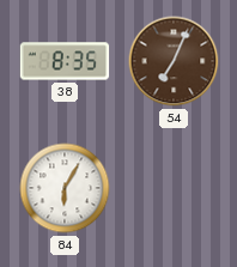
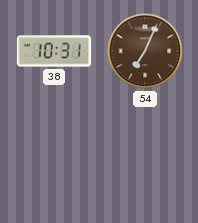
38: 8:35 -> 10:31 (54, 51)
84: 6:05 -> none (65, 188)
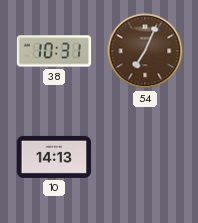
10: none -> 14:13 (54, 157)
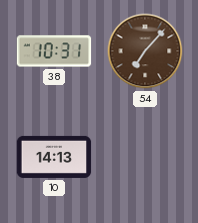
54: 7:04 -> 7:07 (145, 51)
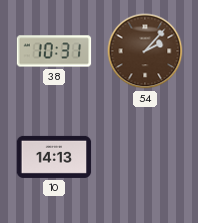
54: 7:07 -> 2:07 (145, 51)
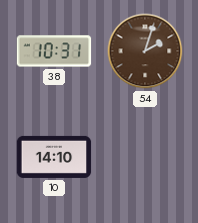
54: 2:07 -> 2:03 (145, 51)
10: 14:13 -> 14:10 (54, 157)
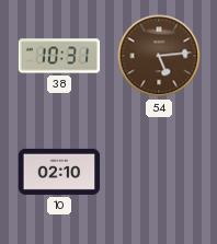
54: 2:03 -> 5:14 (159, 56)
10: 14:10 -> 02:10 (59, 172)
